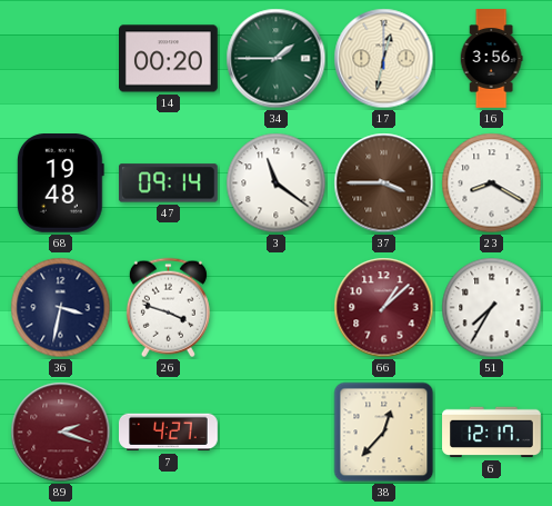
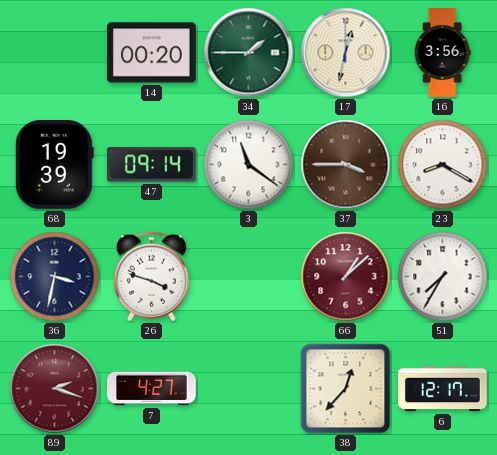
68: 19:48 -> 19:39 (54, 165)
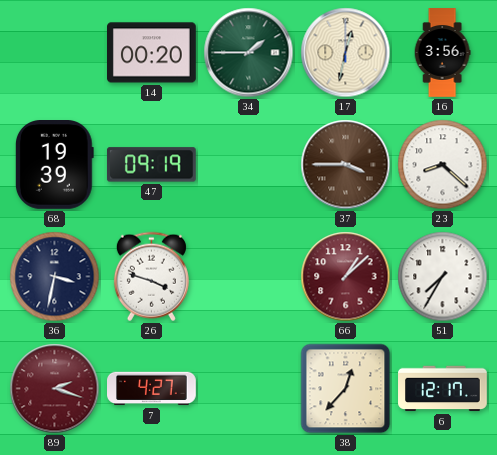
47: 09:14 -> 09:19 (151, 165)
3: 11:21 -> none (249, 165)
23: 8:20 -> 8:22 (443, 165)
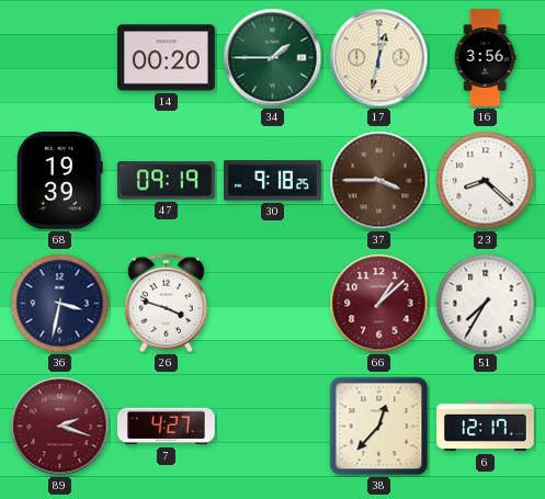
30: none -> 9:18 (273, 181)
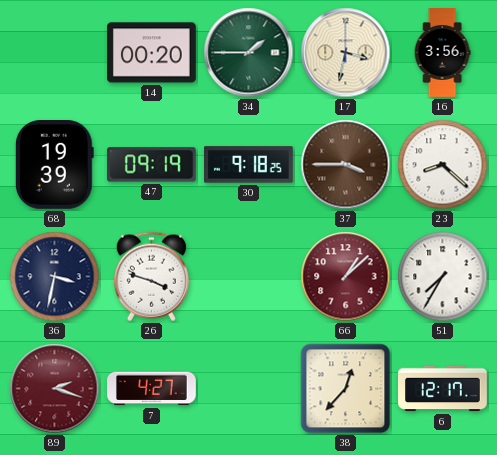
17: 12:32 -> 3:32 (346, 53)
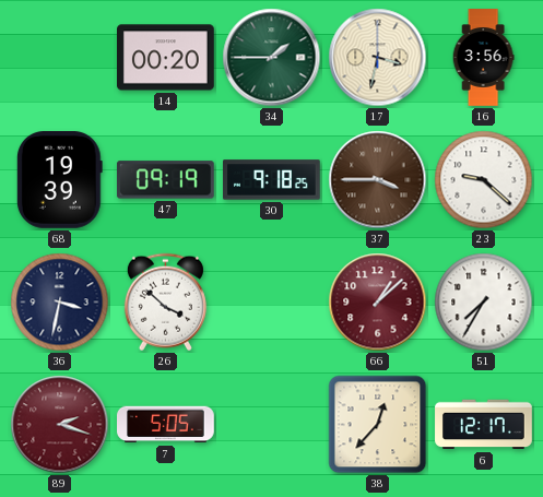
23: 8:22 -> 9:22 (484, 180)
26: 3:48 -> 3:52 (165, 303)
7: 4:27 -> 5:05 (166, 425)
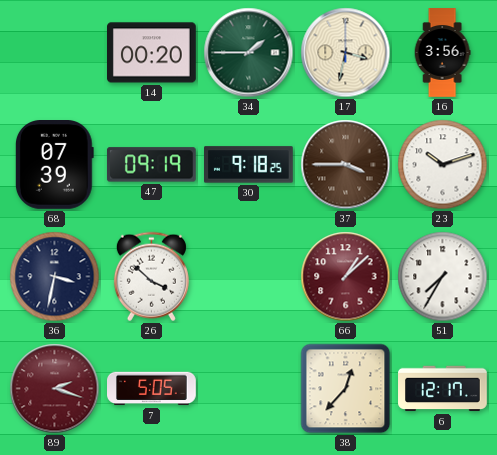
68: 19:39 -> 07:39 (54, 165)
23: 9:22 -> 10:12 (443, 165)
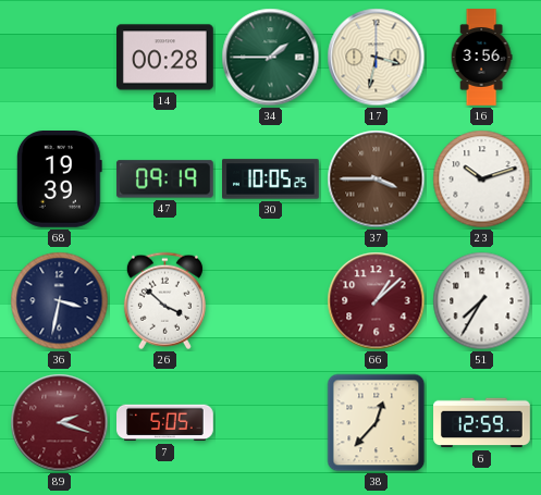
14: 00:20 -> 00:28 (165, 58)
68: 07:39 -> 19:39 (59, 180)
30: 9:18 -> 10:05 (271, 180)
6: 12:17 -> 12:59 (482, 423)
